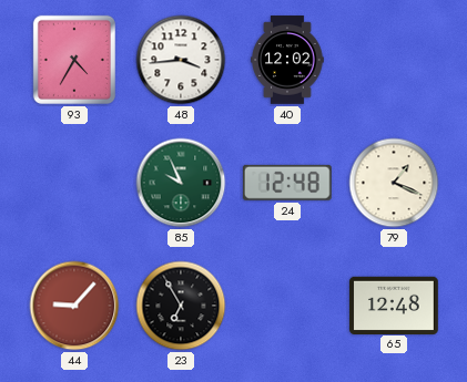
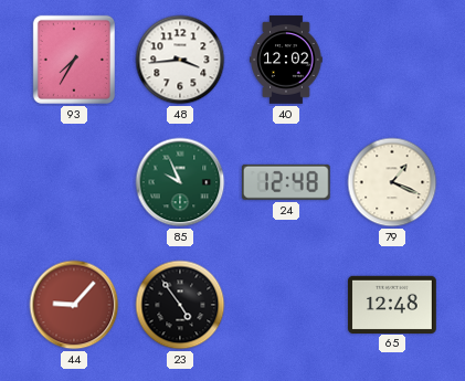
93: 4:35 -> 7:35 (74, 60)
23: 6:55 -> 4:54 (180, 305)
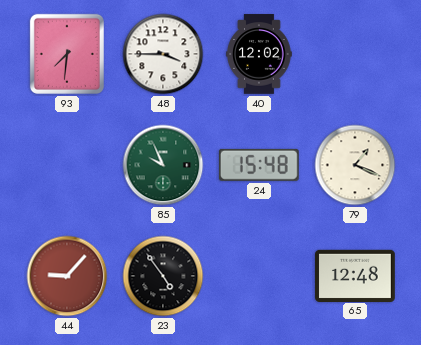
93: 7:35 -> 7:31 (67, 54)
48: 3:44 -> 3:45 (163, 54)
24: 12:48 -> 15:48 (259, 165)
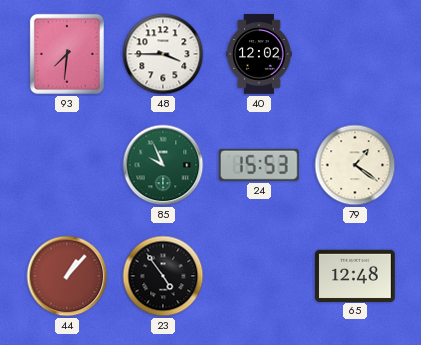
24: 15:48 -> 15:53 (259, 165)
79: 1:19 -> 1:21 (355, 165)
44: 9:07 -> 1:07 (67, 276)
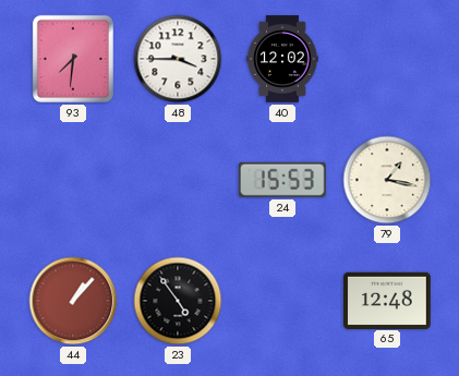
85: 9:56 -> none (163, 165)
79: 1:21 -> 1:17 (387, 180)
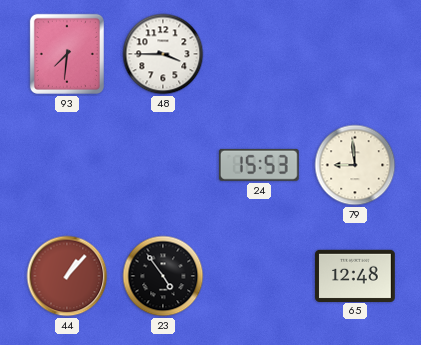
40: 12:02 -> none (282, 59)
79: 1:17 -> 8:59 (355, 165)
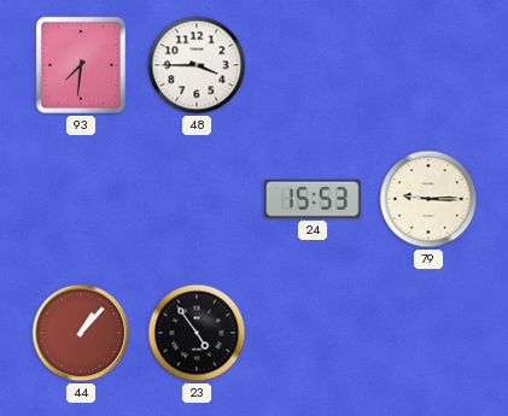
79: 8:59 -> 9:15 (428, 199)
65: 12:48 -> none (355, 275)
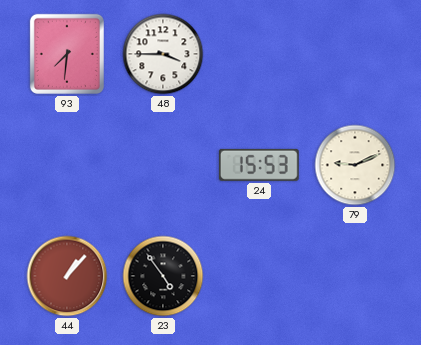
79: 9:15 -> 9:11 (355, 165)
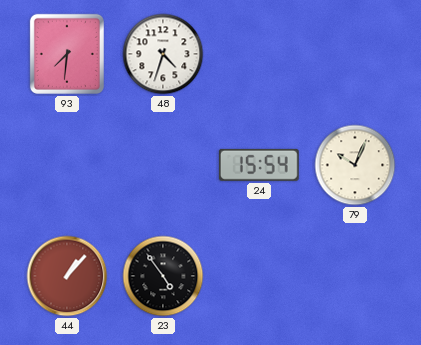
48: 3:45 -> 4:33 (163, 54)
24: 15:53 -> 15:54 (259, 165)
79: 9:11 -> 10:04 (355, 165)
